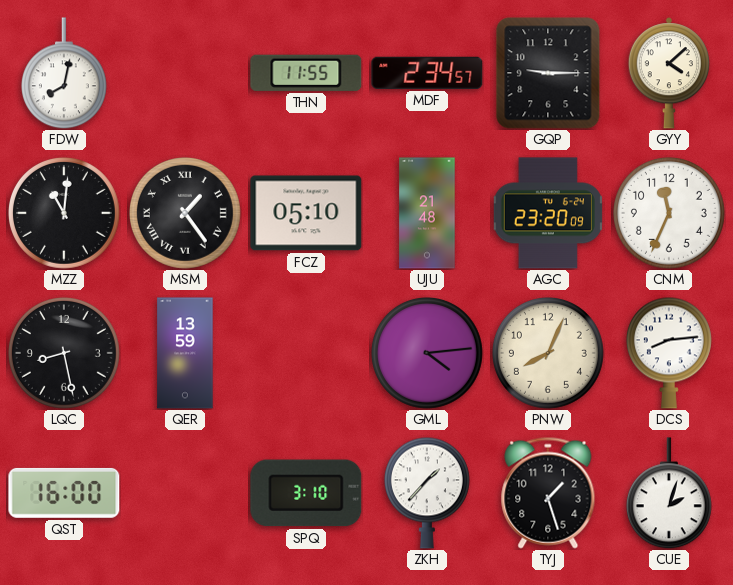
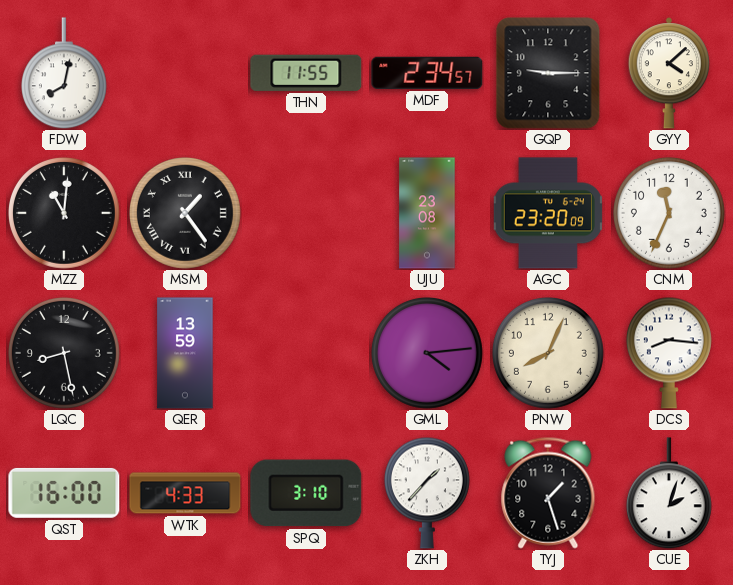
FCZ: 05:10 -> none (306, 213)
UJU: 21:48 -> 23:08 (427, 213)
DCS: 8:14 -> 8:16 (669, 353)
WTK: none -> 4:33 (185, 493)
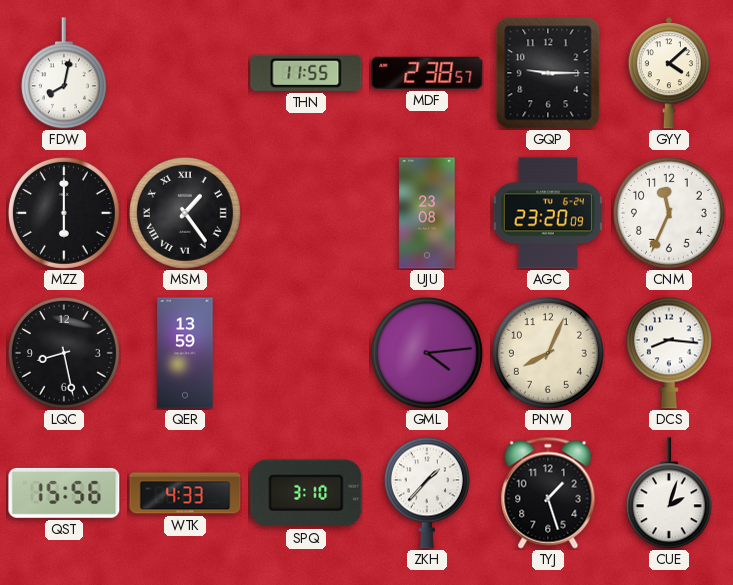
MDF: 2:34 -> 2:38 (427, 73)
MZZ: 11:01 -> 6:00 (64, 213)
QST: 16:00 -> 15:56 (64, 493)
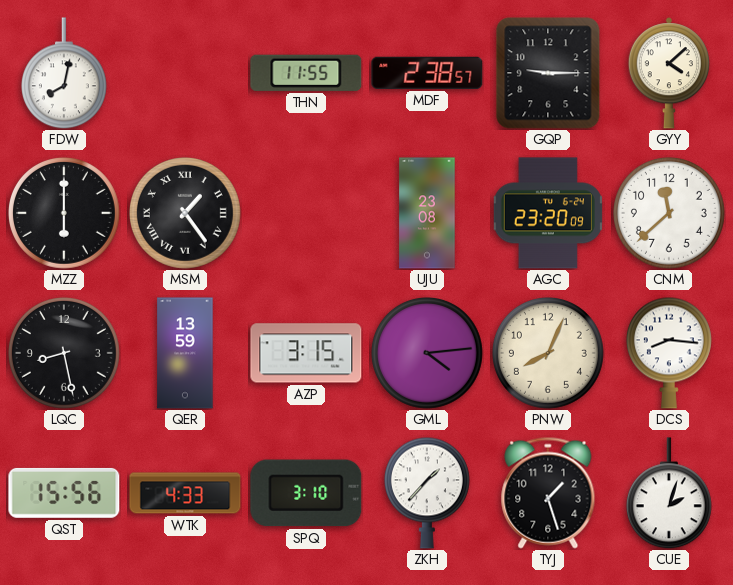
CNM: 11:34 -> 11:38 (669, 213)
AZP: none -> 3:15 (306, 353)
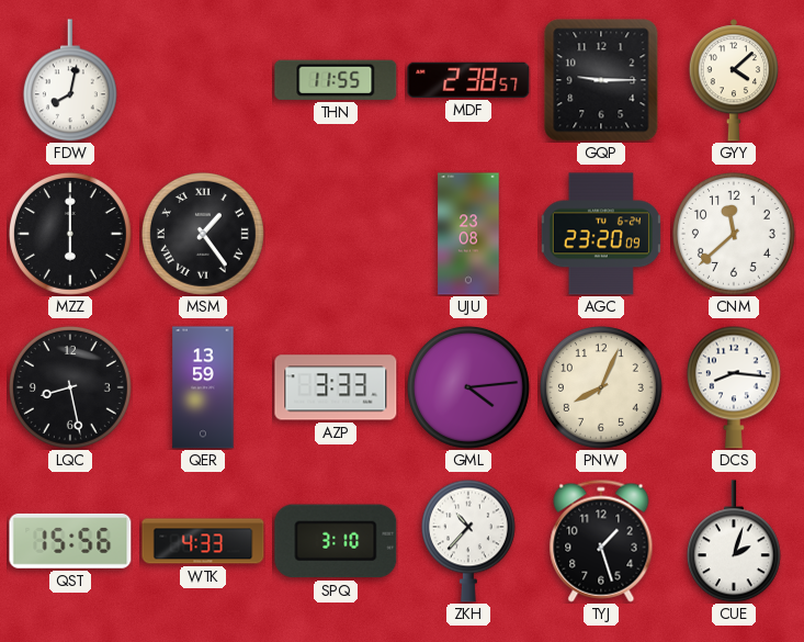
AZP: 3:15 -> 3:33 (336, 387)
ZKH: 1:37 -> 10:37 (468, 541)
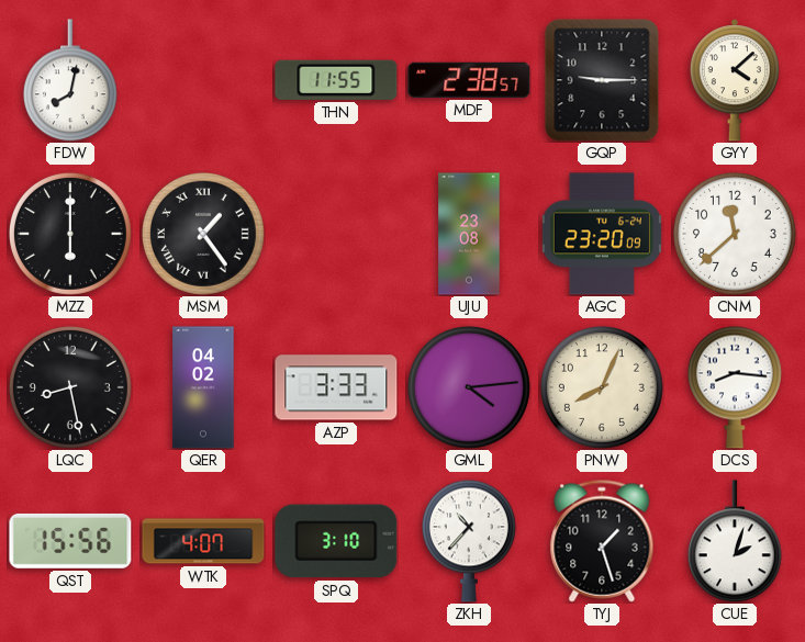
QER: 13:59 -> 04:02 (203, 387)
WTK: 4:33 -> 4:07 (203, 541)
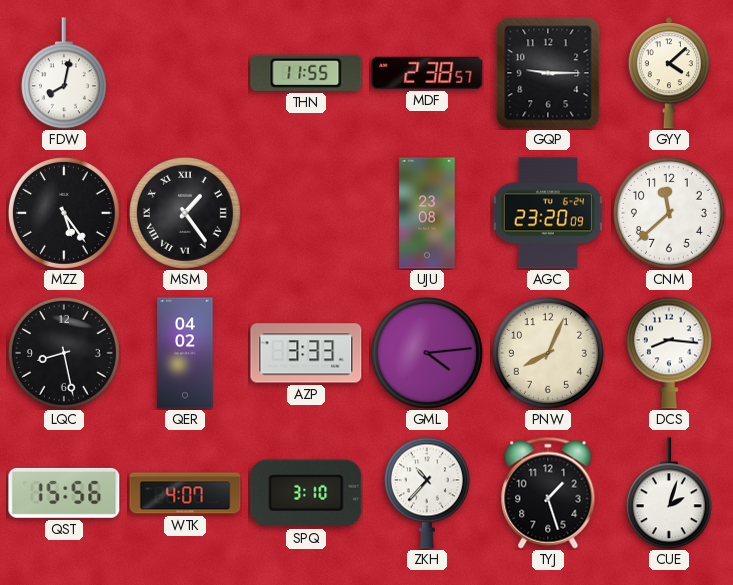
MZZ: 6:00 -> 5:24 (64, 213)
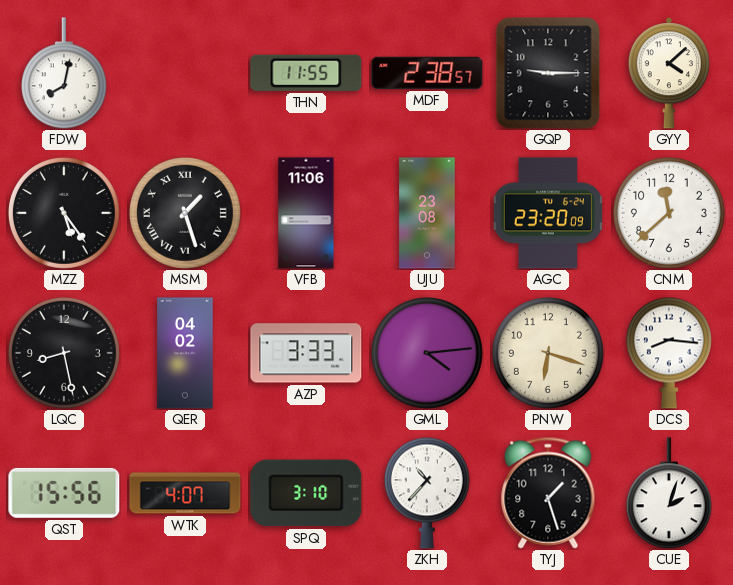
MSM: 1:24 -> 1:27 (185, 213)
VFB: none -> 11:06 (306, 213)
PNW: 8:04 -> 6:18 (548, 353)
